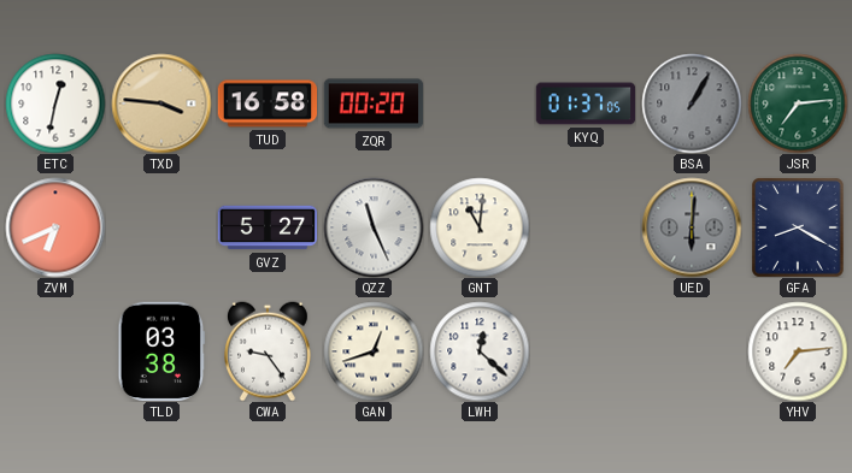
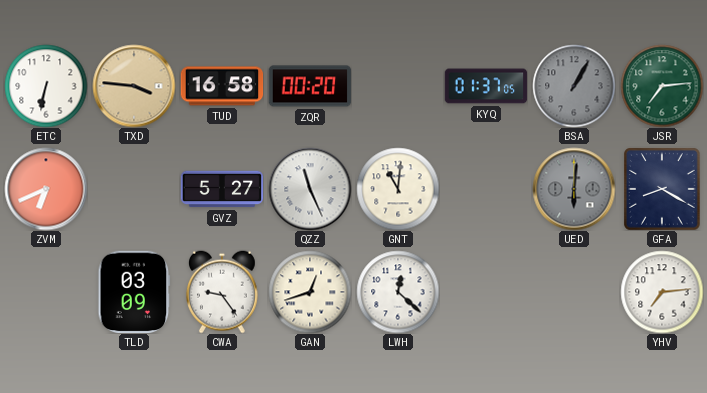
ETC: 12:32 -> 6:32 (46, 86)
TLD: 03:38 -> 03:09 (134, 292)
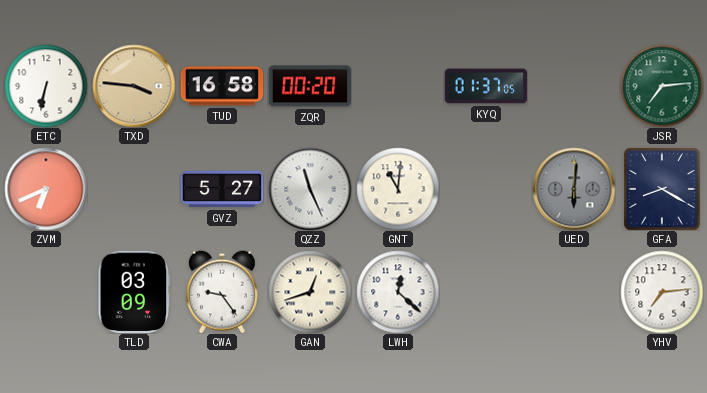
BSA: 1:05 -> none (574, 86)
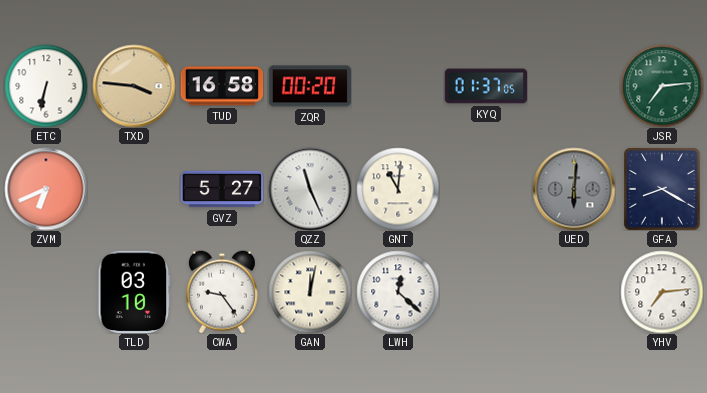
TLD: 03:09 -> 03:10 (134, 292)
GAN: 12:42 -> 12:02 (310, 292)
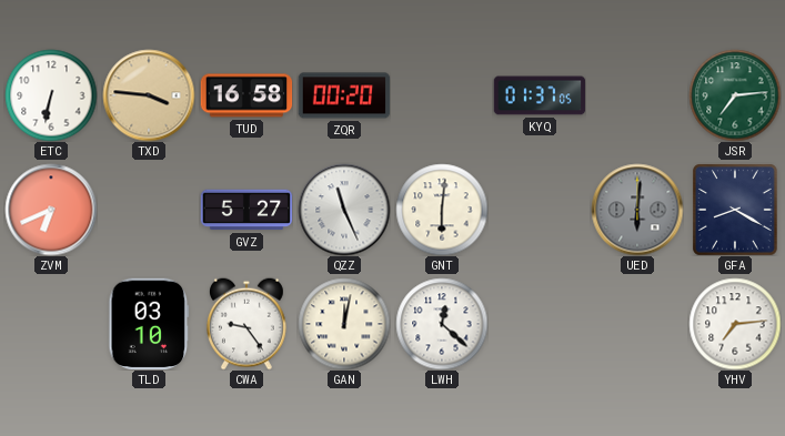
GNT: 11:01 -> 6:01 (442, 210)
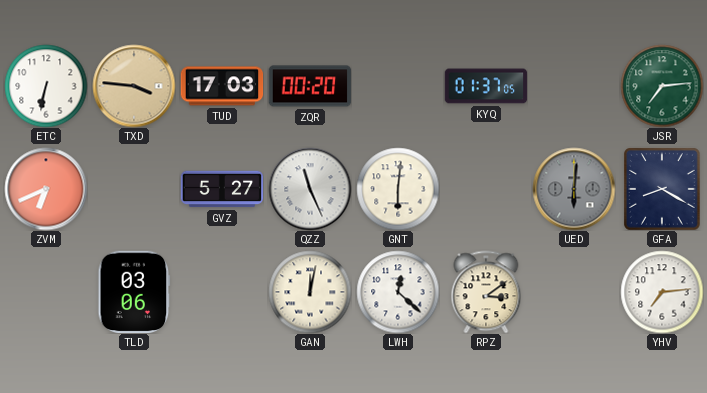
TUD: 16:58 -> 17:03 (222, 86)
TLD: 03:10 -> 03:06 (134, 292)
CWA: 9:24 -> none (246, 324)
RPZ: none -> 3:09 (486, 292)
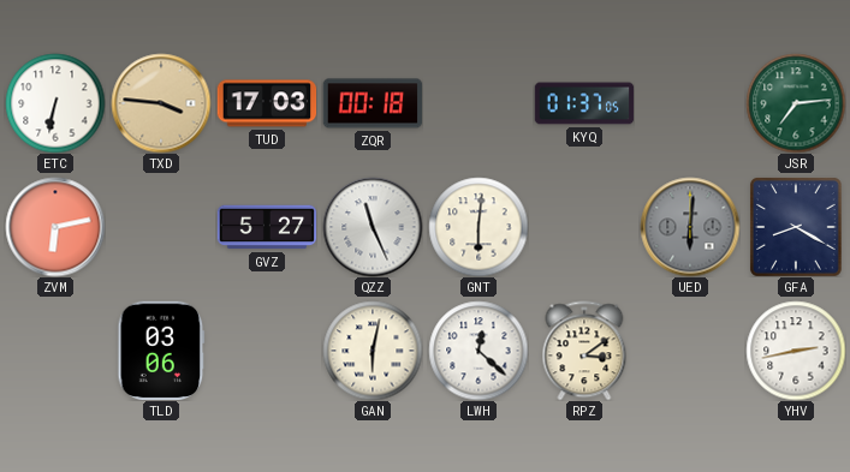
ZQR: 00:20 -> 00:18 (373, 103)
ZVM: 6:41 -> 6:13 (55, 227)
GAN: 12:02 -> 6:02 (373, 351)
YHV: 7:14 -> 2:43 (796, 351)
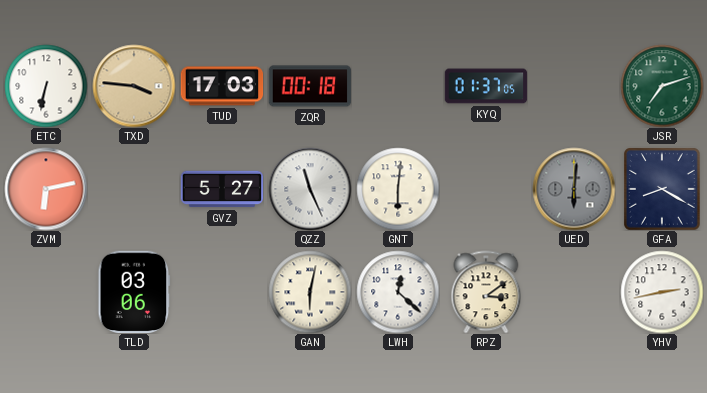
JSR: 7:14 -> 7:12 (662, 86)
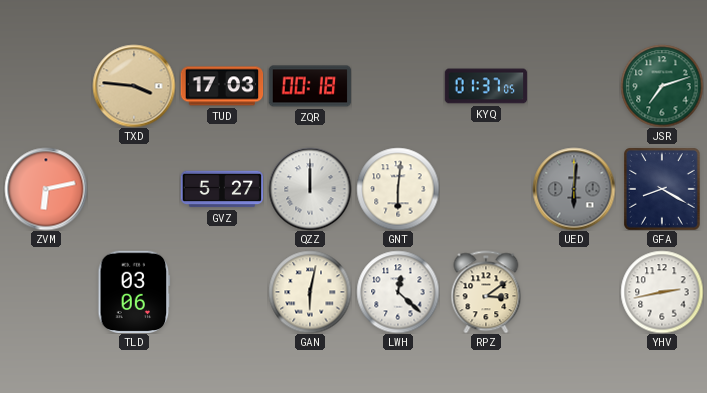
ETC: 6:32 -> none (46, 86)
QZZ: 11:26 -> 12:00 (310, 189)
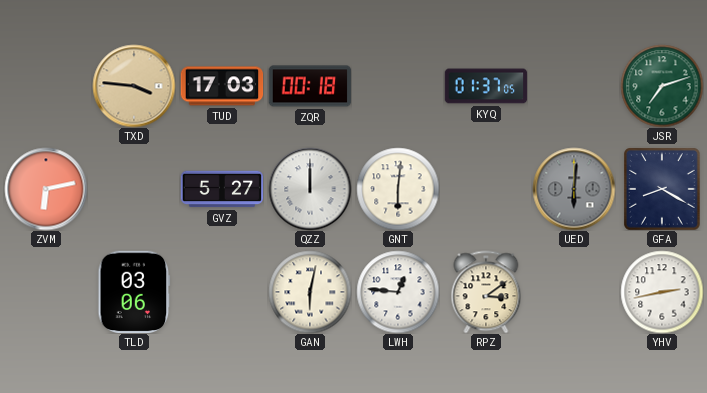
LWH: 12:22 -> 12:46 (398, 292)
